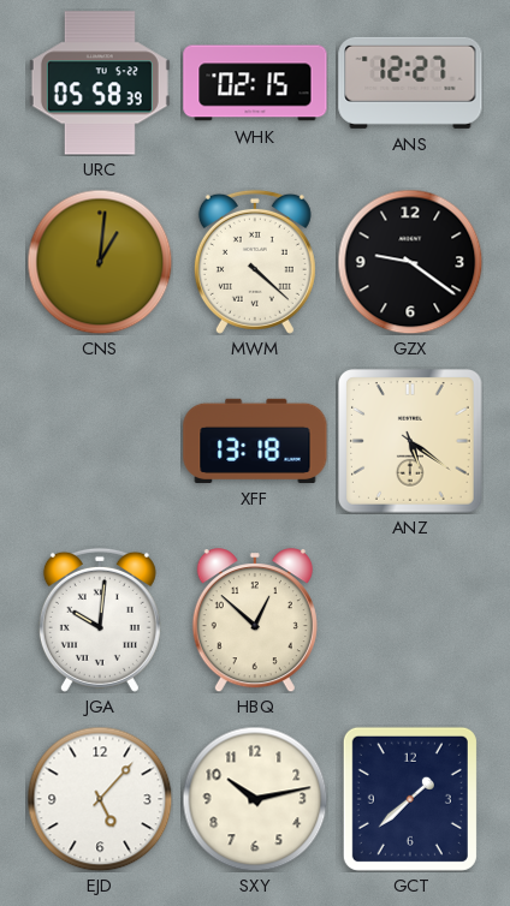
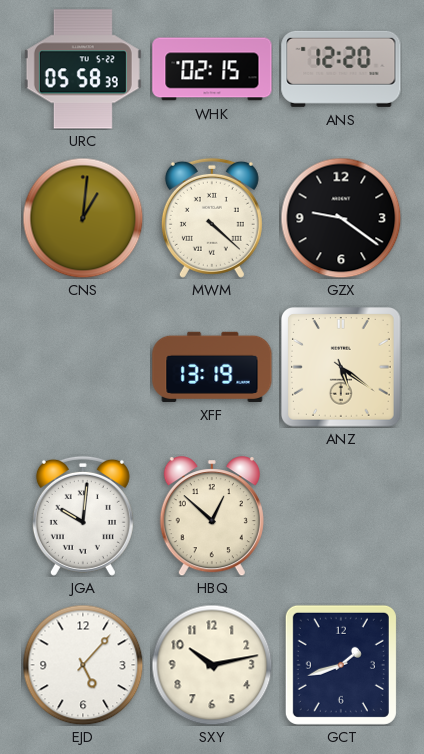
ANS: 12:27 -> 12:20 (341, 69)
XFF: 13:18 -> 13:19 (212, 367)
GCT: 1:38 -> 1:42 (341, 665)
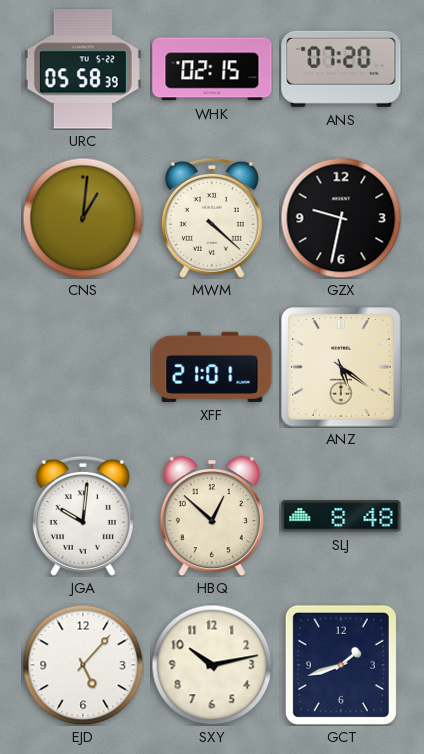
ANS: 12:20 -> 07:20 (341, 69)
GZX: 9:21 -> 9:32 (341, 218)
XFF: 13:19 -> 21:01 (212, 367)
SLJ: none -> 8:48 (341, 516)
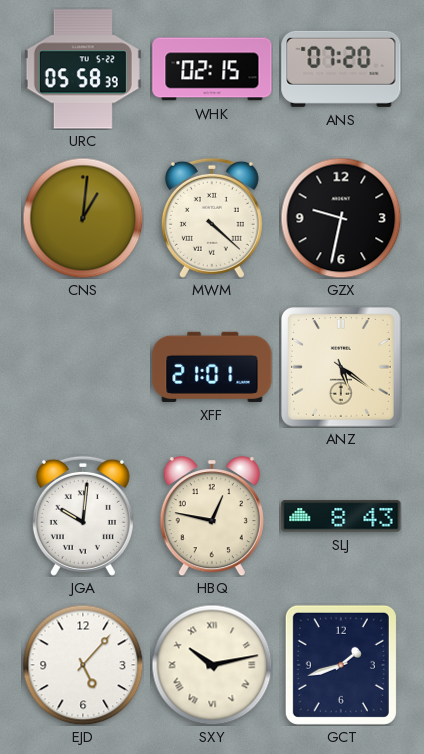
HBQ: 12:52 -> 12:47 (212, 516)
SLJ: 8:48 -> 8:43 (341, 516)
SXY numerals: Arabic -> Roman (212, 665)
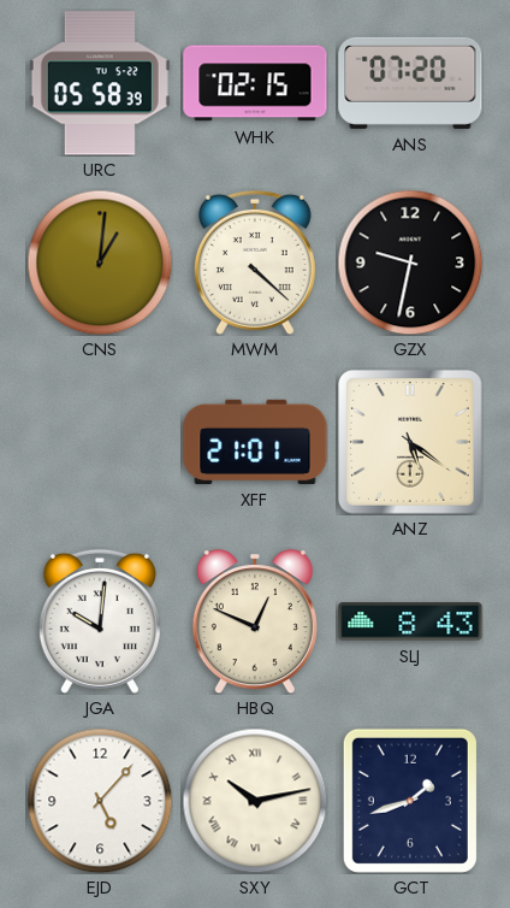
HBQ: 12:47 -> 12:49 (255, 621)
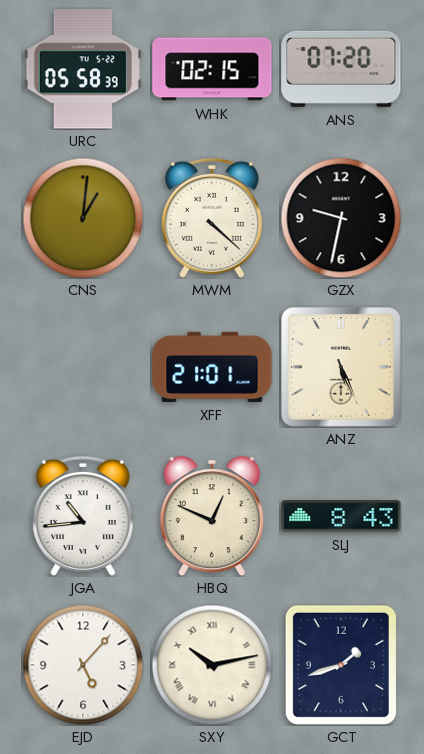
ANZ: 5:21 -> 5:26 (342, 368)
JGA: 10:01 -> 10:44 (83, 516)
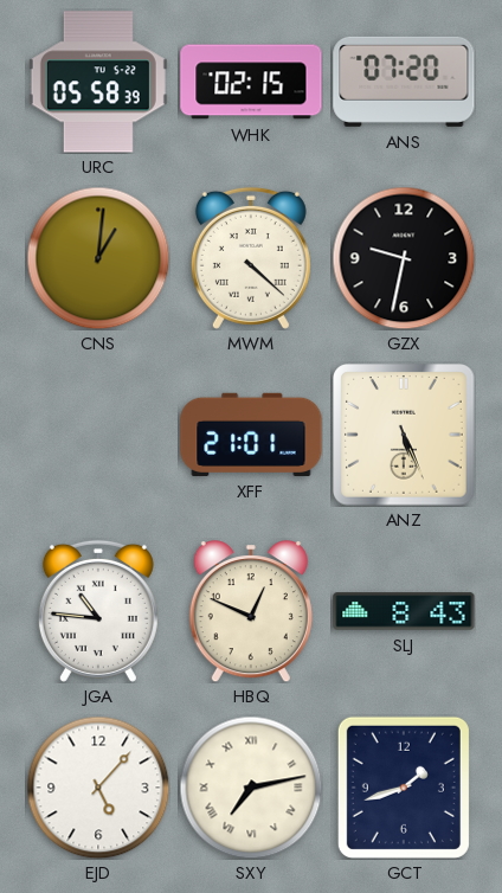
JGA: 10:44 -> 10:46 (98, 611)
SXY: 10:13 -> 7:13 (251, 788)
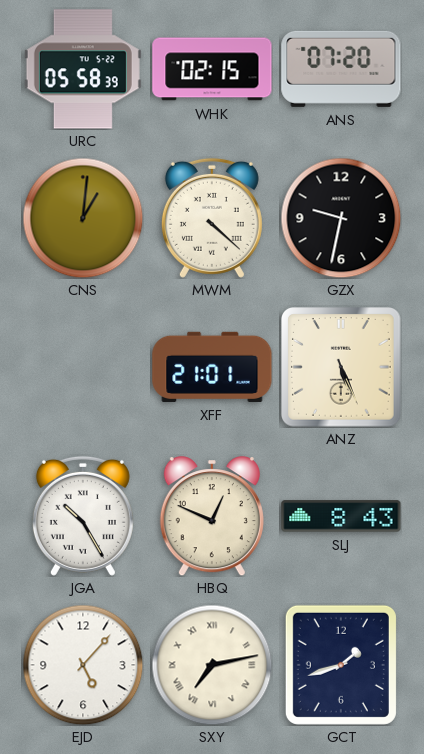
JGA: 10:46 -> 10:25 (83, 516)
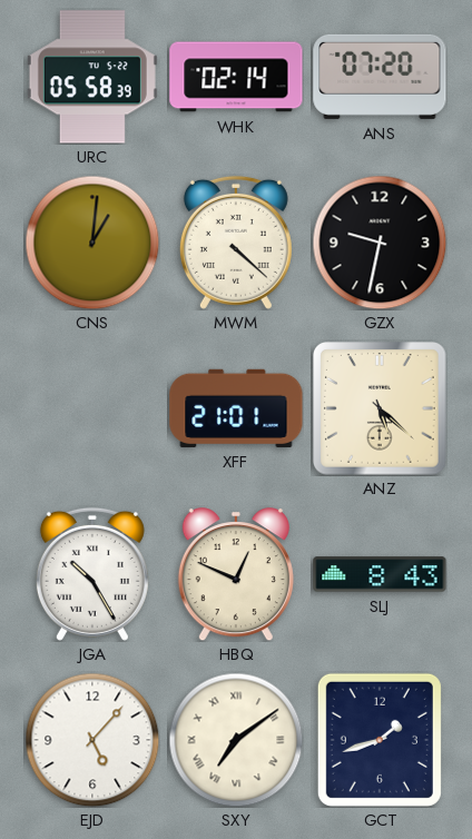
WHK: 02:15 -> 02:14 (236, 77)
ANZ: 5:26 -> 5:22 (381, 409)
SXY: 7:13 -> 7:09 (236, 740)
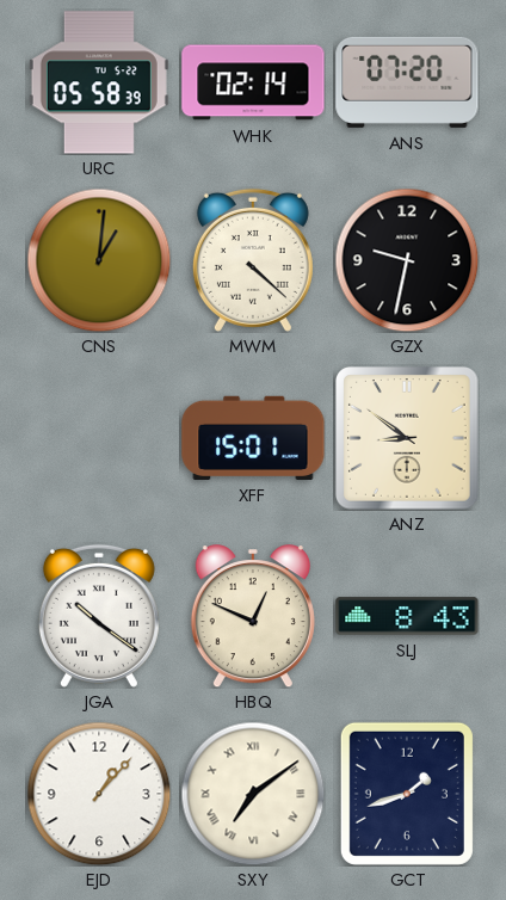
XFF: 21:01 -> 15:01 (253, 438)
ANZ: 5:22 -> 8:51 (408, 439)
JGA: 10:25 -> 10:21 (99, 616)
EJD: 5:07 -> 1:07 (99, 794)
